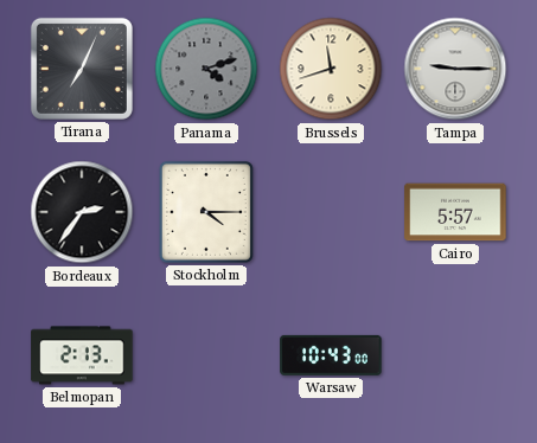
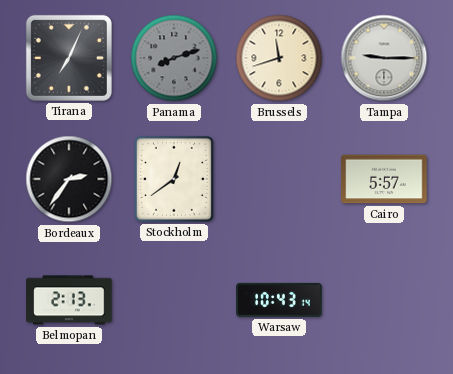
Panama: 4:12 -> 8:12 (174, 58)
Stockholm: 4:15 -> 12:39 (174, 179)
Warsaw: 10:43:00 -> 10:43:14 (279, 300)
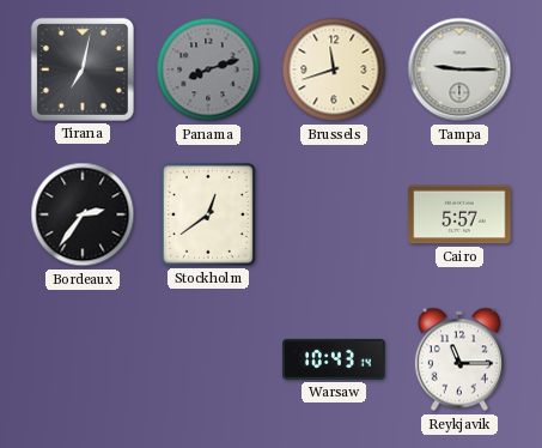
Tirana: 7:04 -> 7:02 (83, 69)
Belmopan: 2:13 -> none (69, 300)
Reykjavik: none -> 11:15 (459, 359)
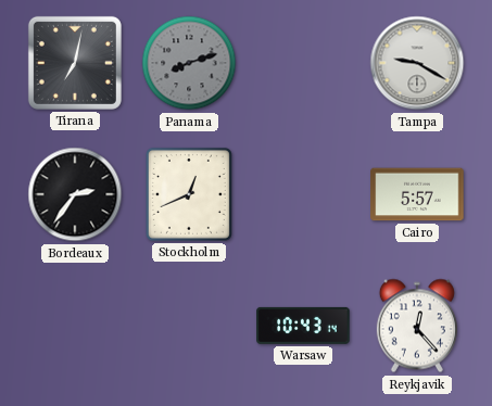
Brussels: 11:42 -> none (334, 69)
Tampa: 9:15 -> 9:20 (417, 63)
Stockholm: 12:39 -> 12:41 (189, 194)
Reykjavik: 11:15 -> 12:23 (417, 326)
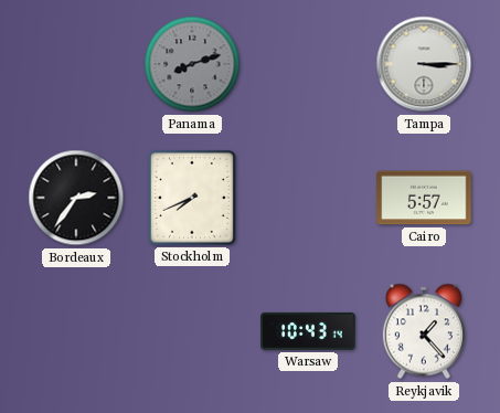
Tirana: 7:02 -> none (75, 63)
Tampa: 9:20 -> 3:15 (424, 64)
Stockholm: 12:41 -> 7:41 (192, 198)
Reykjavik: 12:23 -> 1:23 (424, 331)
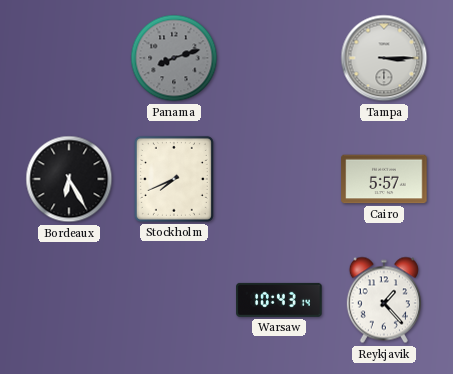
Bordeaux: 2:36 -> 6:25 (69, 179)
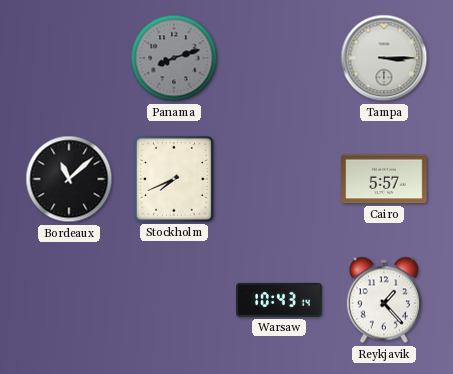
Bordeaux: 6:25 -> 11:08 (69, 179)
